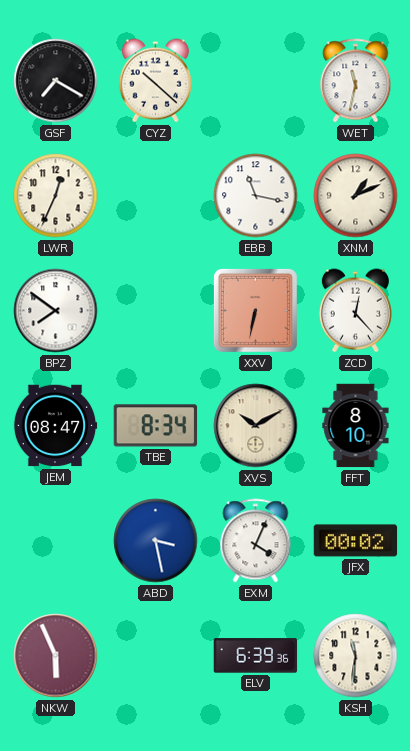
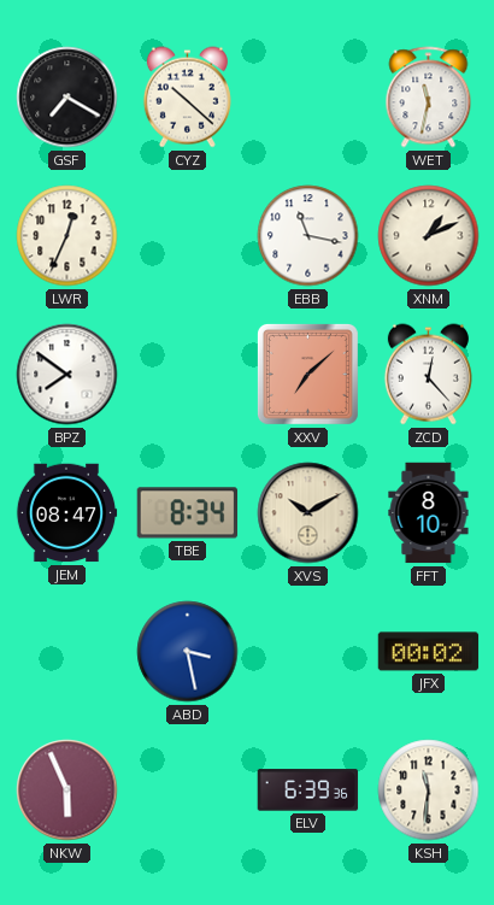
XXV: 6:32 -> 7:08 (307, 374)
EXM: 4:04 -> none (256, 541)
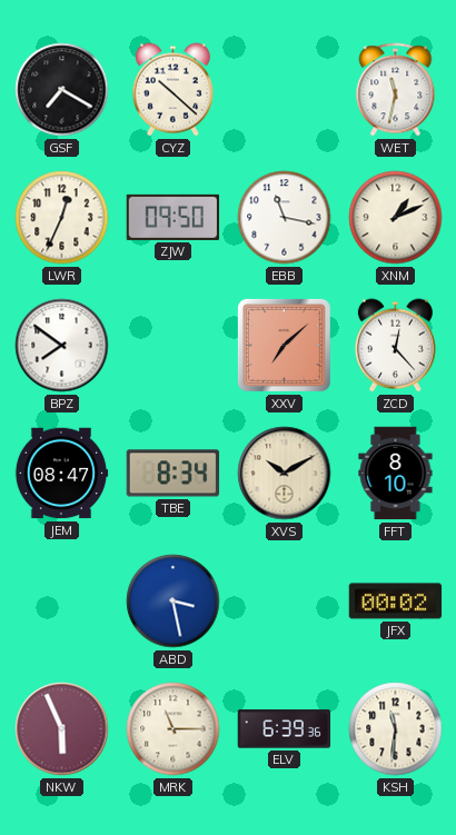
ZJW: none -> 09:50 (174, 217)
MRK: none -> 11:15 (174, 729)
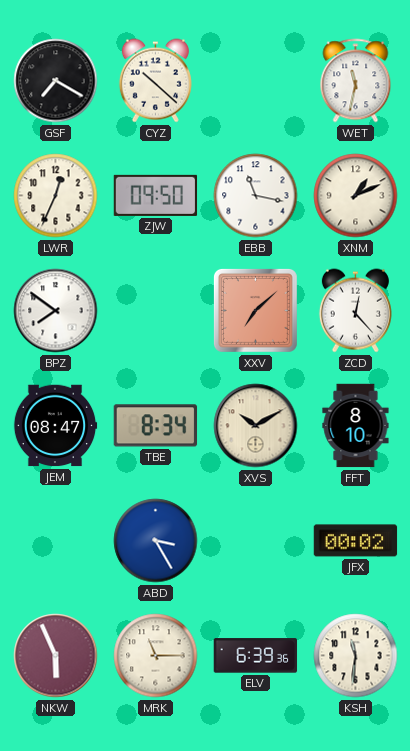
ABD: 3:28 -> 3:25 (156, 541)
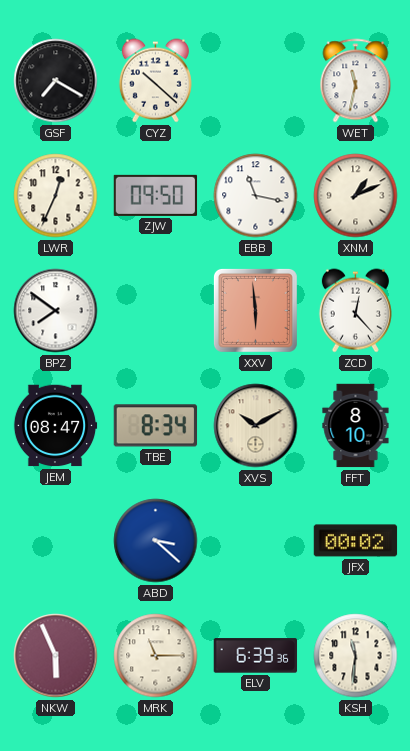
XXV: 7:08 -> 5:59 (255, 310)
ABD: 3:25 -> 3:22 (156, 541)
